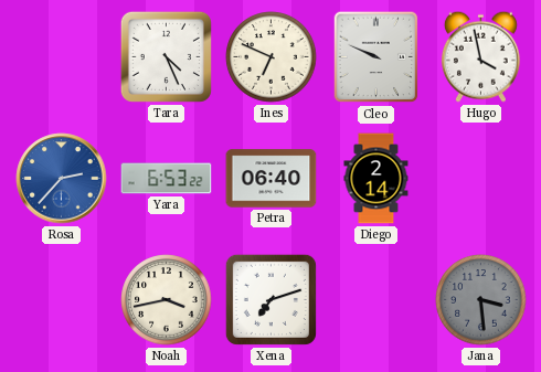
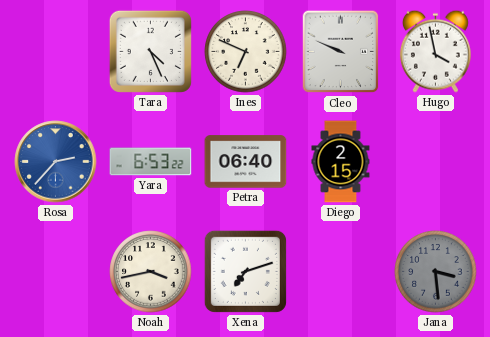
Diego: 2:14 -> 2:15 (341, 162)
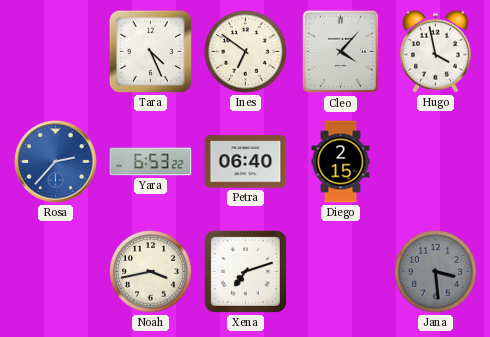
Ines: 6:49 -> 6:51 (246, 52)
Cleo: 9:49 -> 4:07 (341, 52)
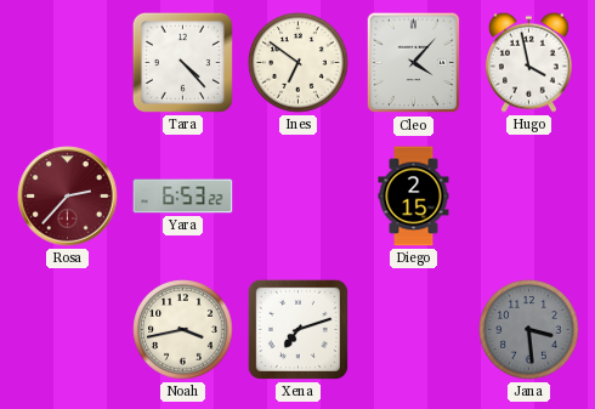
Tara: 4:26 -> 4:23 (182, 62)
Rosa dial: blue -> burgundy (68, 197)
Petra: 06:40 -> none (246, 162)
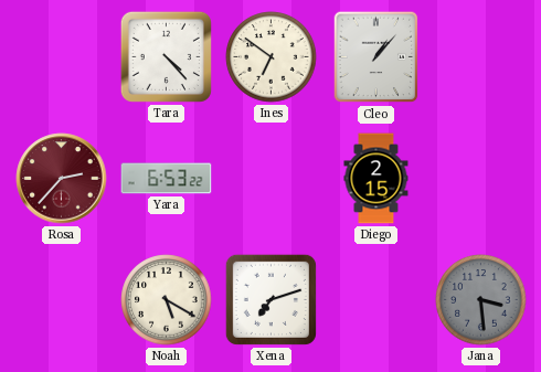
Cleo: 4:07 -> 1:07 (376, 57)
Hugo: 3:58 -> none (528, 62)
Noah: 3:43 -> 5:20 (167, 300)
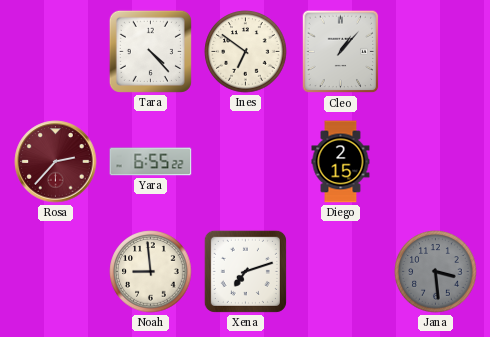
Yara: 6:53 -> 6:55 (151, 162)
Noah: 5:20 -> 8:59 (151, 272)
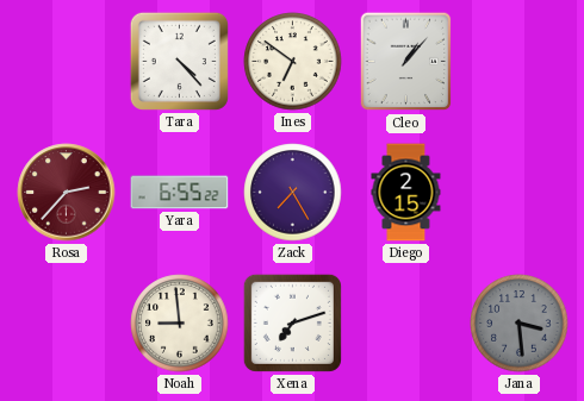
Zack: none -> 7:25 (293, 193)
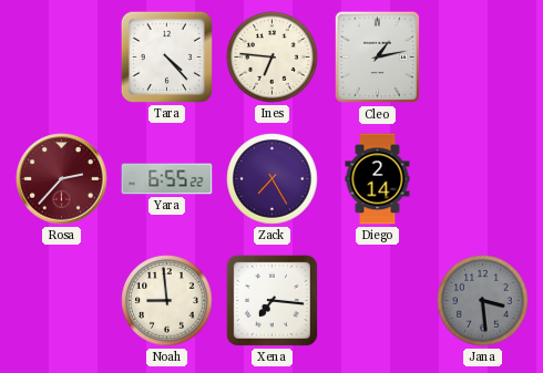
Ines: 6:51 -> 6:46 (273, 58)
Cleo: 1:07 -> 1:13 (378, 58)
Diego: 2:15 -> 2:14 (378, 179)
Xena: 7:12 -> 7:16 (271, 300)
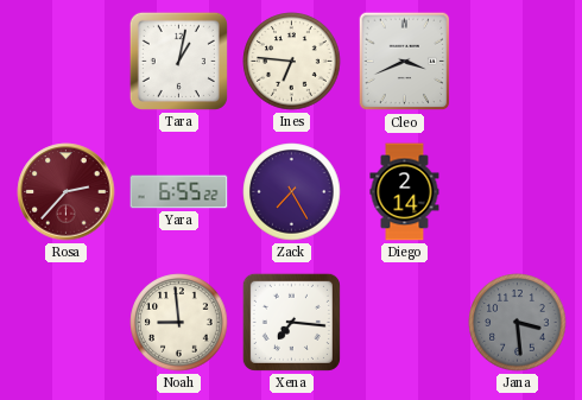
Tara: 4:23 -> 1:02 (178, 61)
Cleo: 1:13 -> 3:41 (405, 62)
